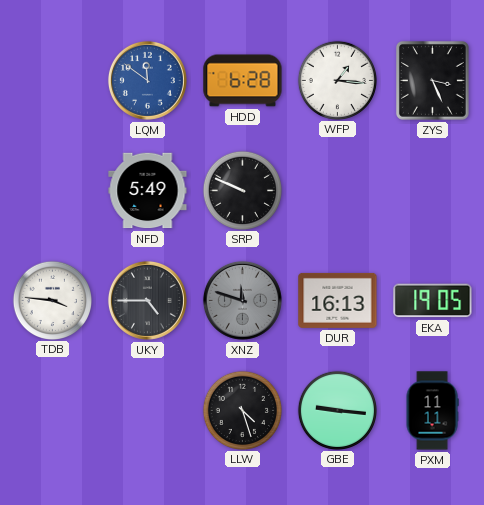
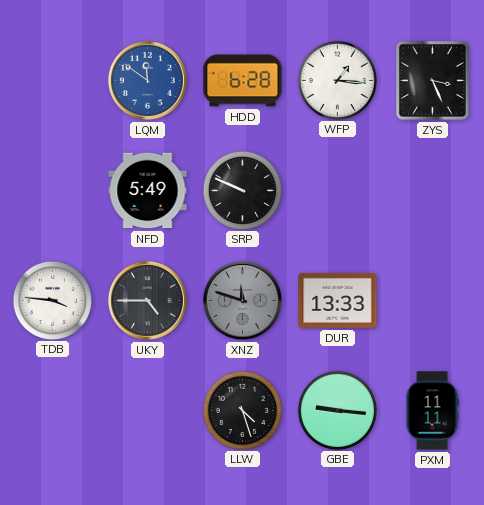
DUR: 16:13 -> 13:33 (338, 300)
EKA: 19:05 -> none (433, 301)
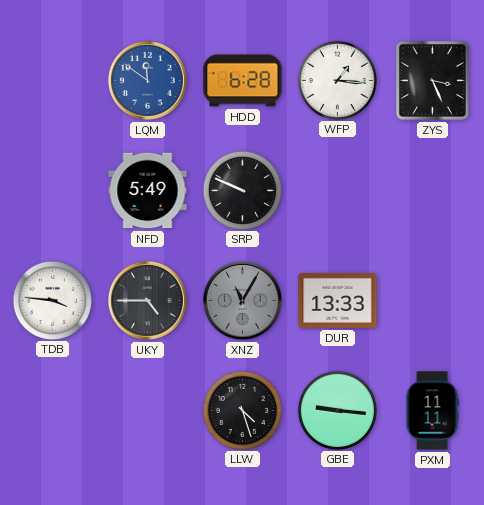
XNZ: 11:48 -> 11:05 (242, 300)
